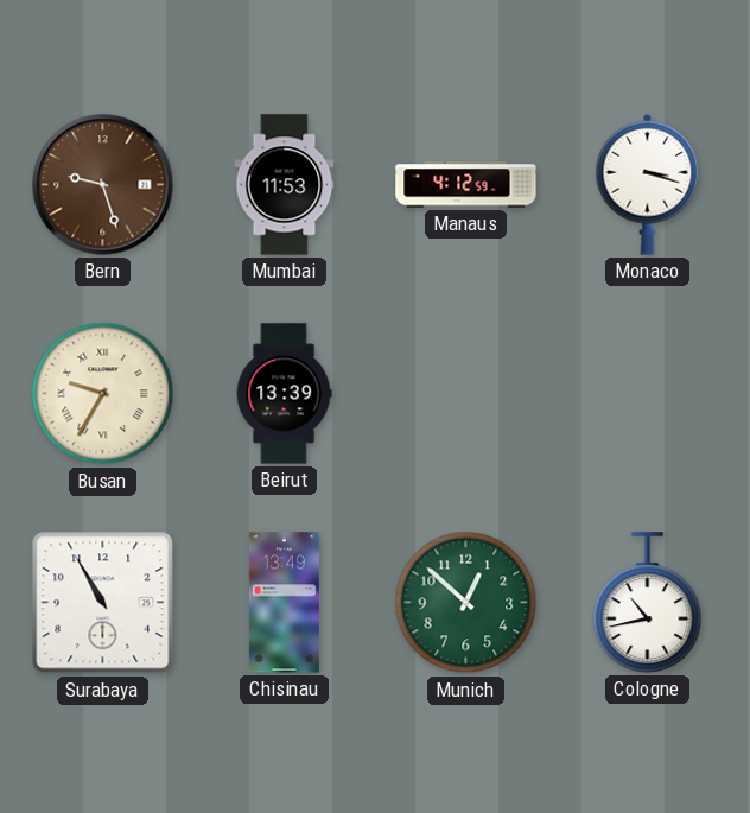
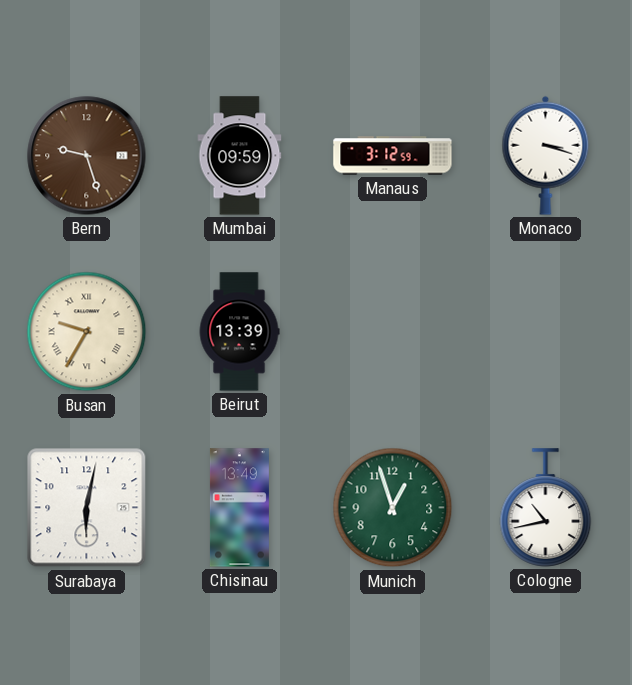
Mumbai: 11:53 -> 09:59 (240, 156)
Manaus: 4:12 -> 3:12 (393, 156)
Surabaya: 10:55 -> 6:02 (87, 508)
Munich: 12:52 -> 12:57 (393, 508)
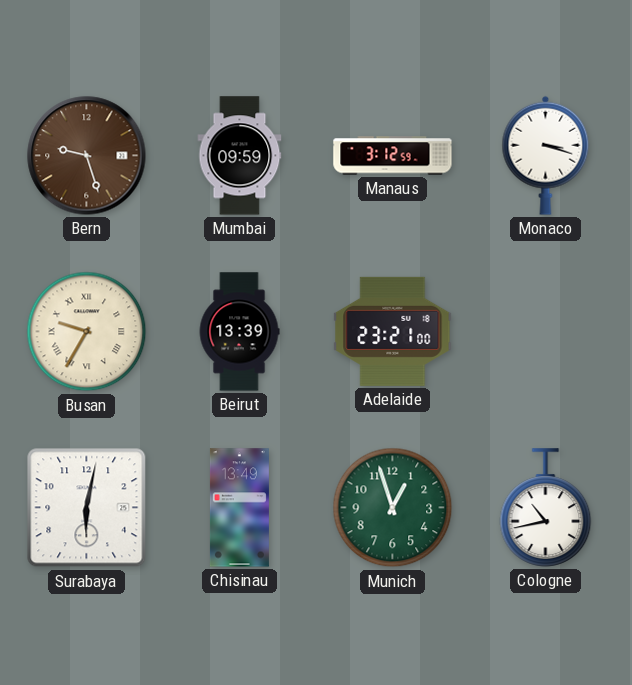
Adelaide: none -> 23:21 (393, 331)
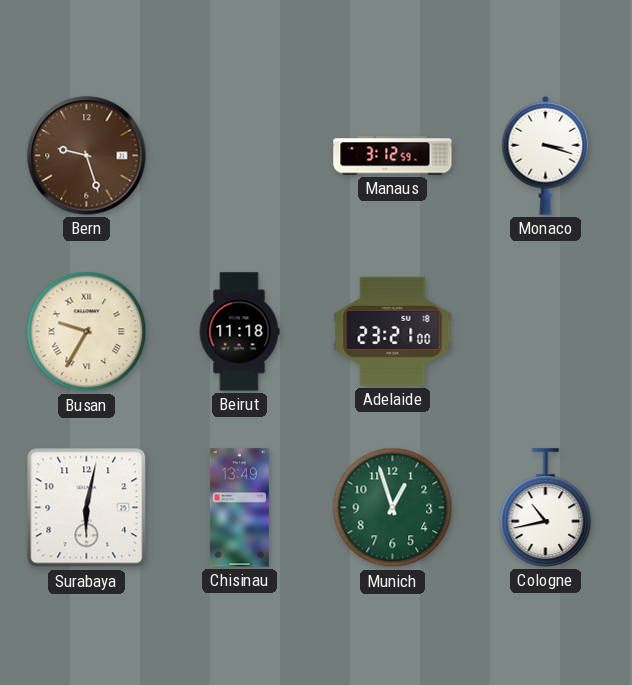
Mumbai: 09:59 -> none (240, 156)
Beirut: 13:39 -> 11:18 (239, 332)
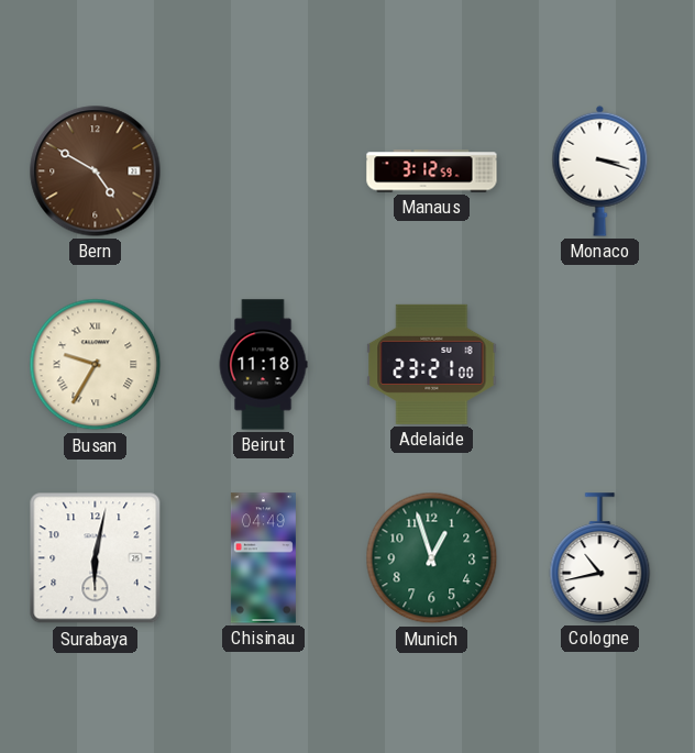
Bern: 9:27 -> 4:50 (96, 171)
Chisinau: 13:49 -> 04:49 (263, 558)
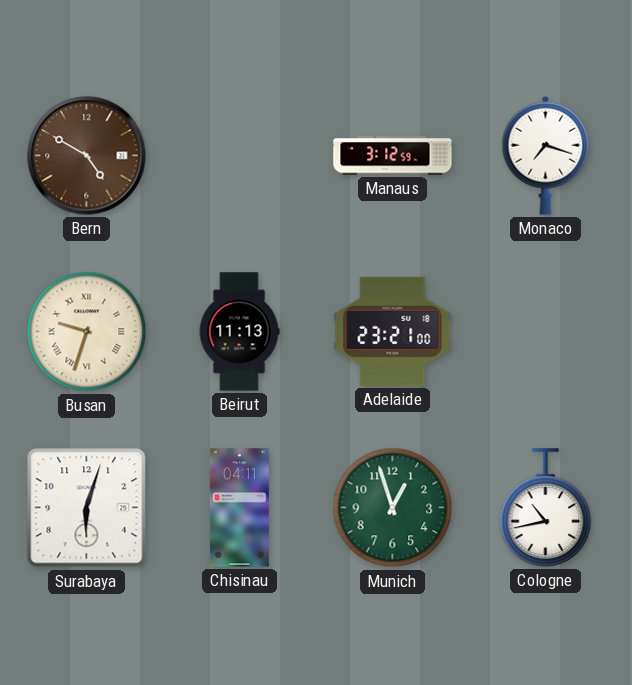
Monaco: 3:18 -> 7:18 (546, 155)
Busan: 9:35 -> 9:33 (87, 332)
Beirut: 11:18 -> 11:13 (239, 332)
Surabaya: 6:02 -> 6:03 (87, 508)
Chisinau: 04:49 -> 04:11 (239, 508)
